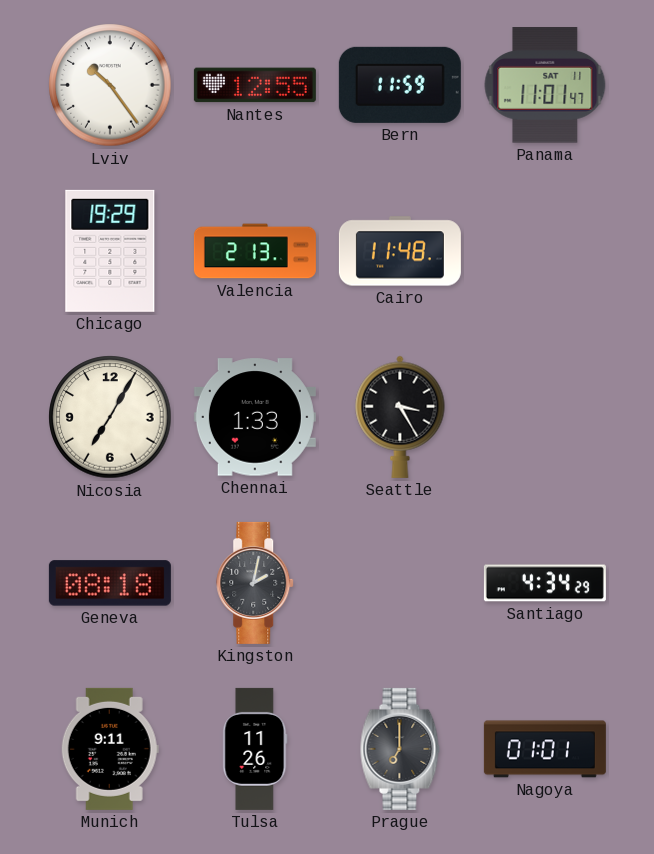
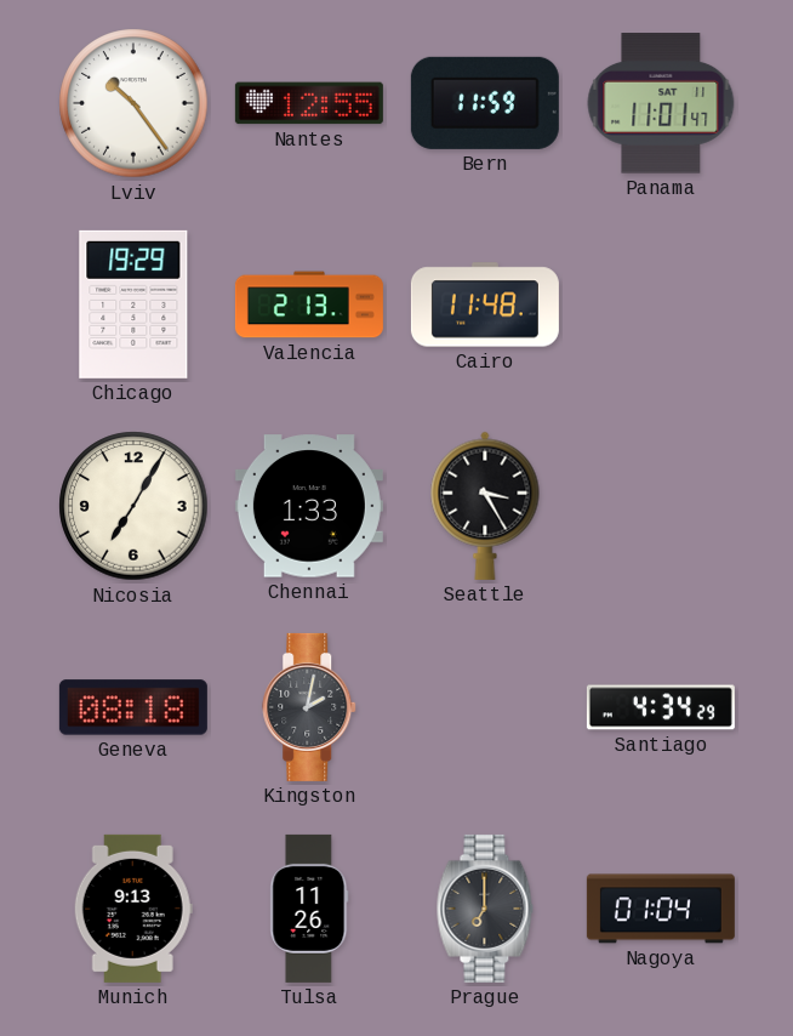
Munich: 9:11 -> 9:13 (133, 909)
Nagoya: 01:01 -> 01:04 (661, 909)
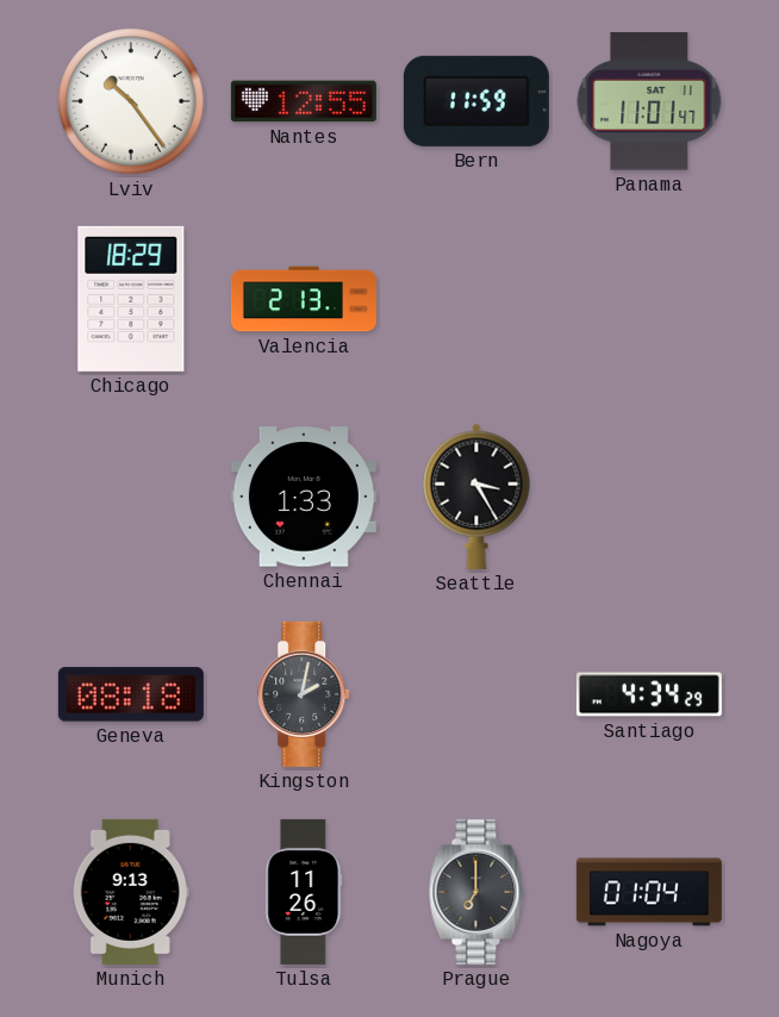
Chicago: 19:29 -> 18:29 (131, 299)
Cairo: 11:48 -> none (485, 304)
Nicosia: 7:05 -> none (133, 506)
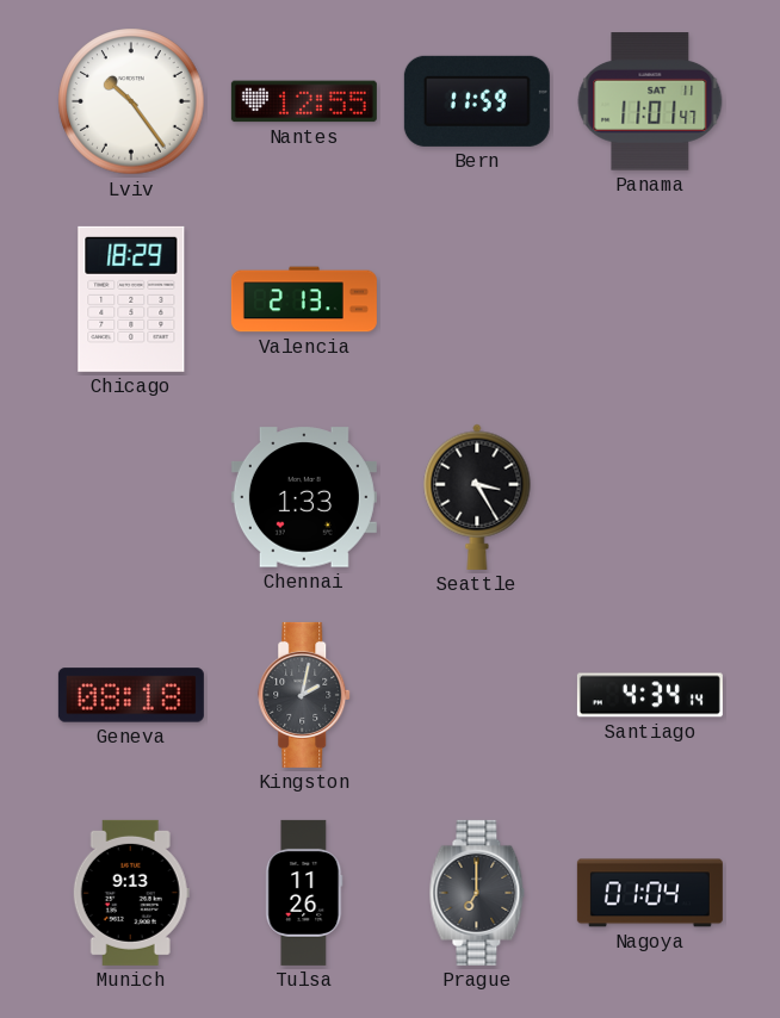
Santiago: 4:34:29 -> 4:34:14 (650, 695)
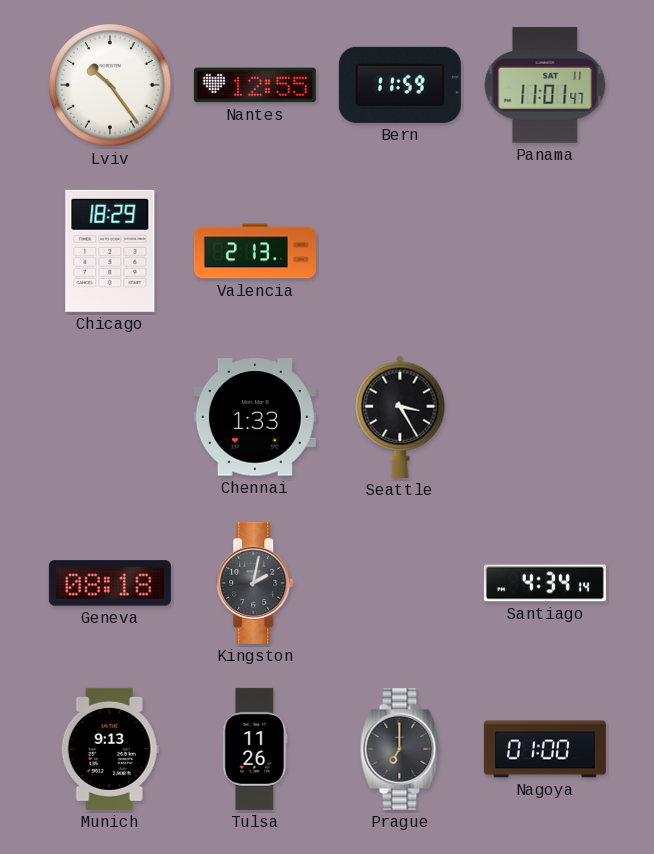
Nagoya: 01:04 -> 01:00 (545, 749)
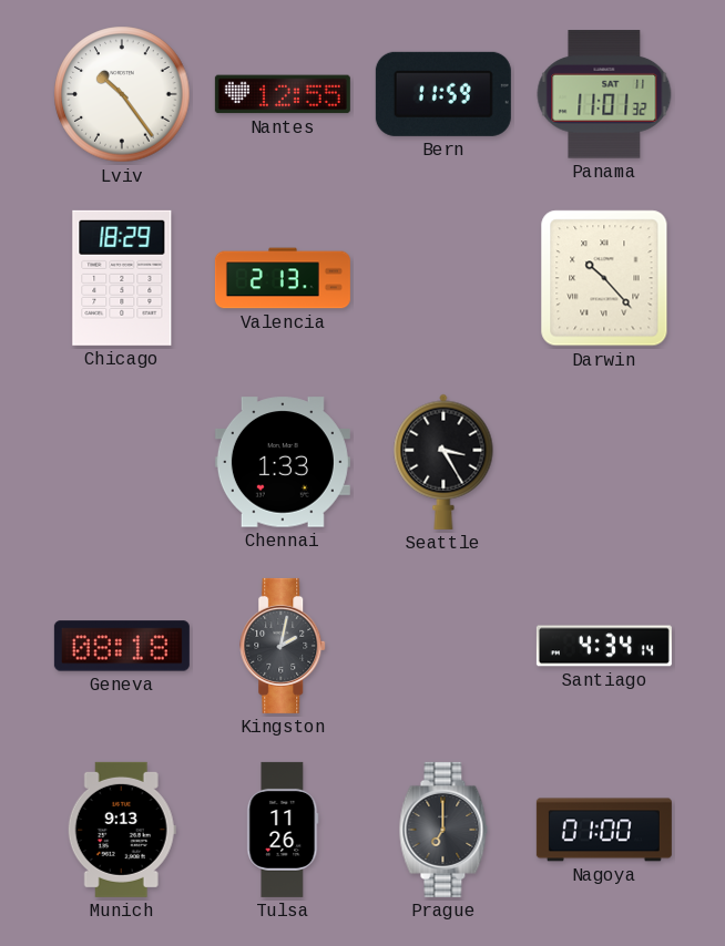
Panama: 11:01:47 -> 11:01:32 (604, 94)
Darwin: none -> 10:23 (604, 278)
